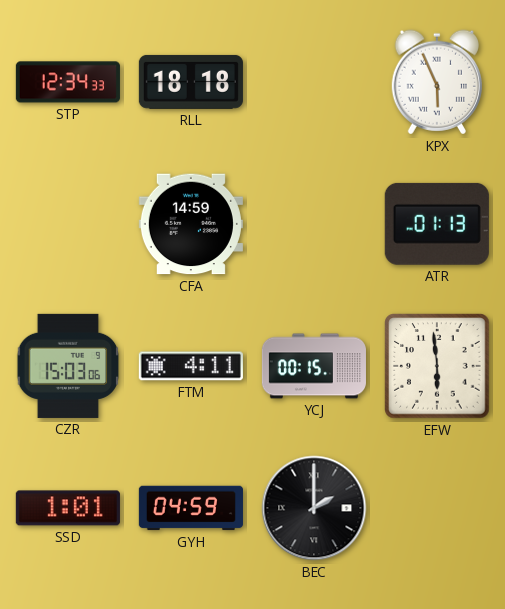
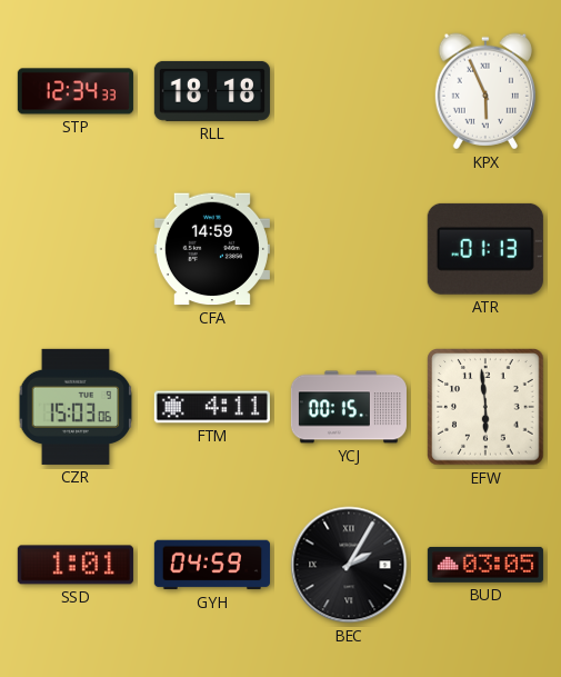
BEC: 2:00 -> 2:05 (349, 565)
BUD: none -> 03:05 (485, 565)
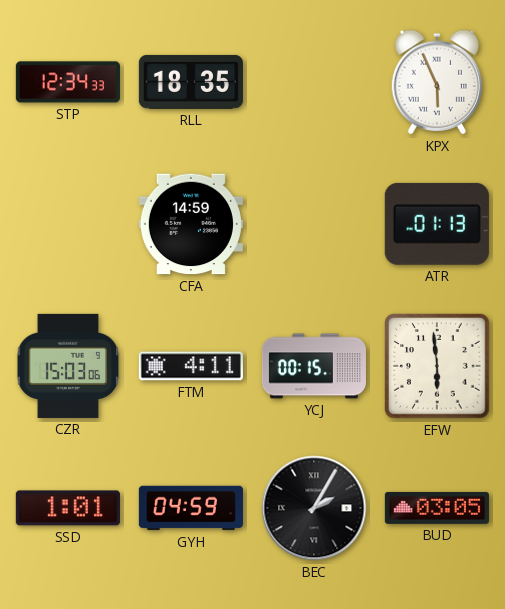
RLL: 18:18 -> 18:35 (191, 82)
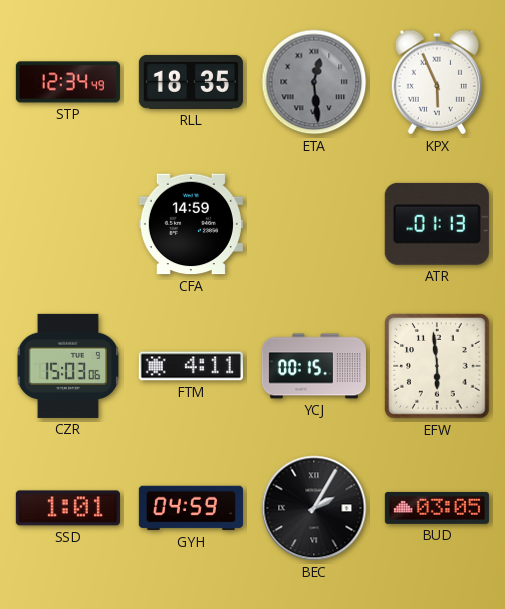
STP: 12:34:33 -> 12:34:49 (68, 82)
ETA: none -> 12:29 (314, 82)
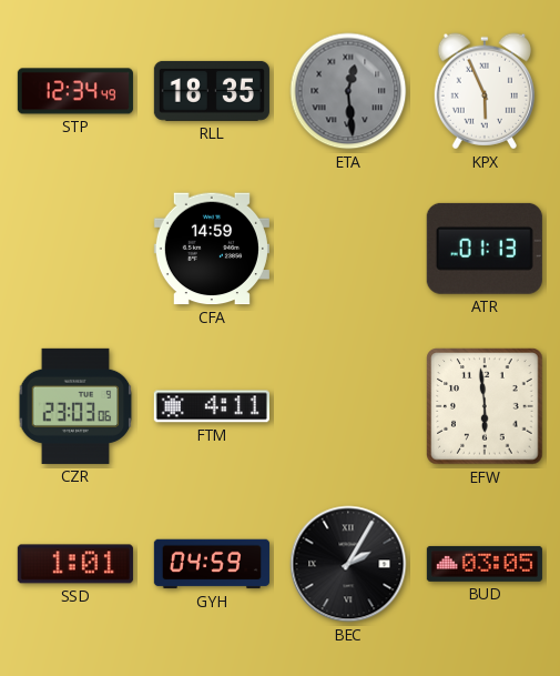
CZR: 15:03 -> 23:03 (75, 406)
YCJ: 00:15 -> none (314, 366)
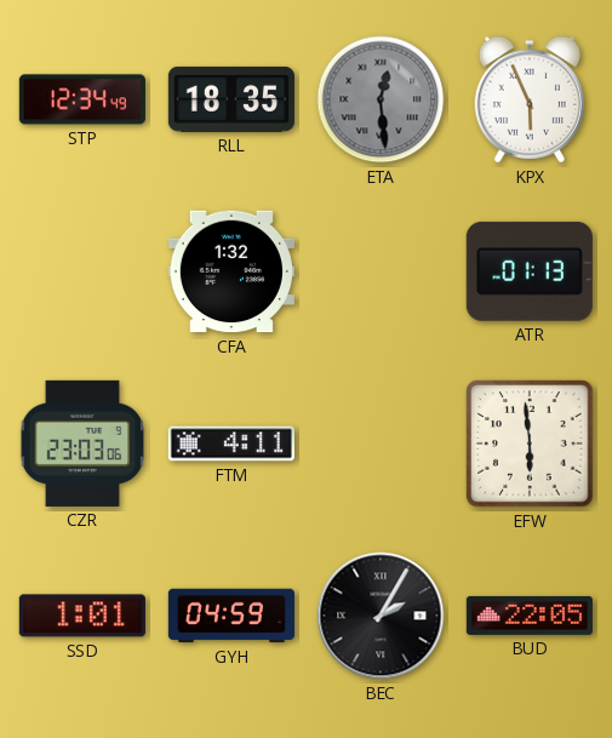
CFA: 14:59 -> 1:32 (231, 271)
BUD: 03:05 -> 22:05 (530, 616)
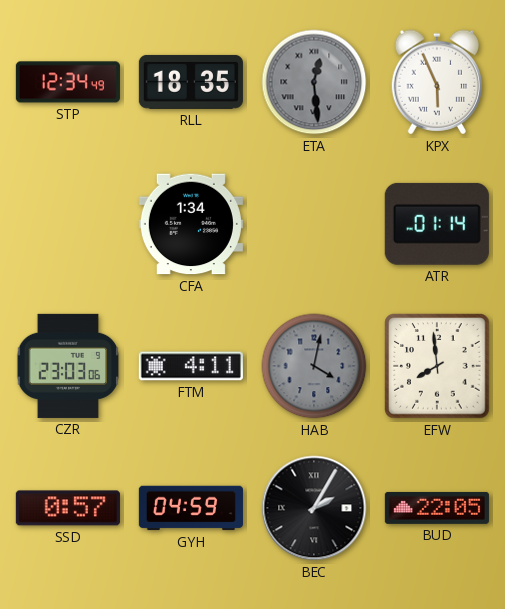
CFA: 1:32 -> 1:34 (191, 224)
ATR: 01:13 -> 01:14 (437, 224)
HAB: none -> 4:02 (314, 366)
EFW: 5:59 -> 7:59 (437, 366)
SSD: 1:01 -> 0:57 (68, 508)
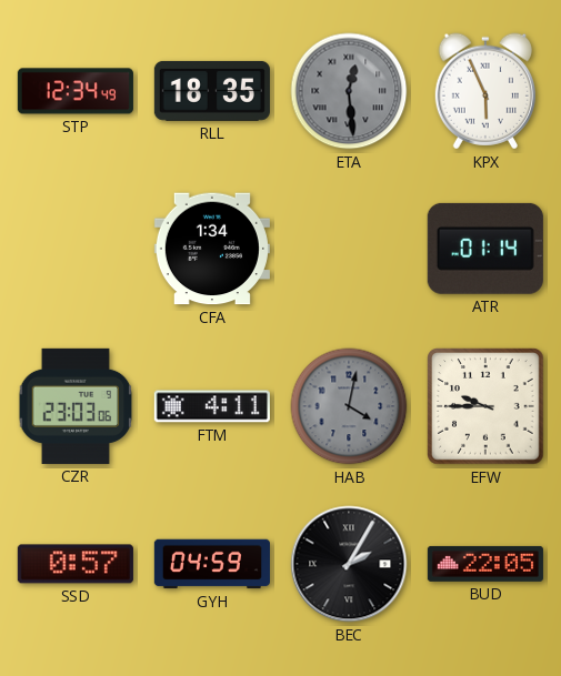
EFW: 7:59 -> 9:45 (485, 406)
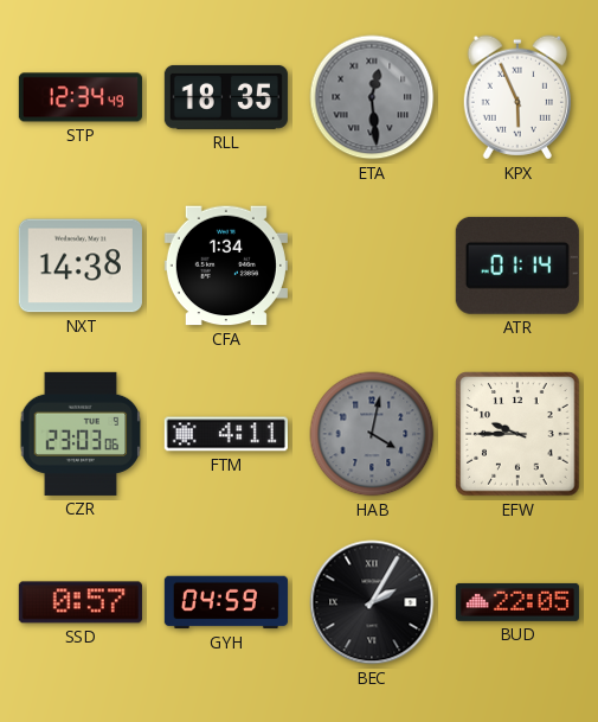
NXT: none -> 14:38 (81, 266)
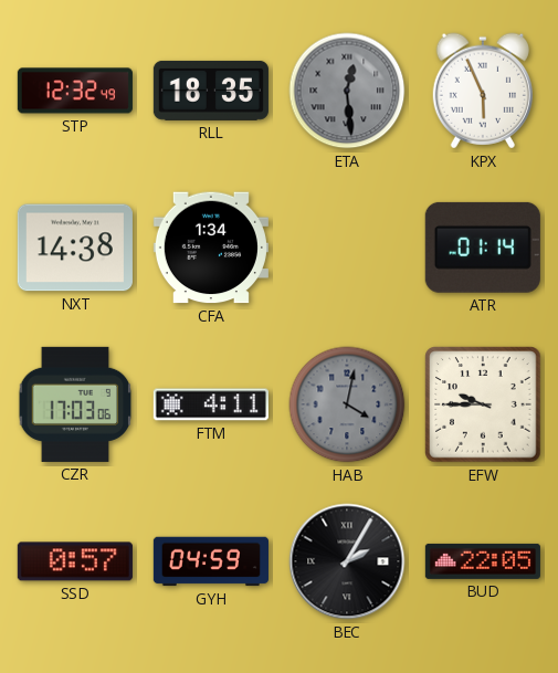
STP: 12:34 -> 12:32 (75, 91)
CZR: 23:03 -> 17:03 (75, 404)
